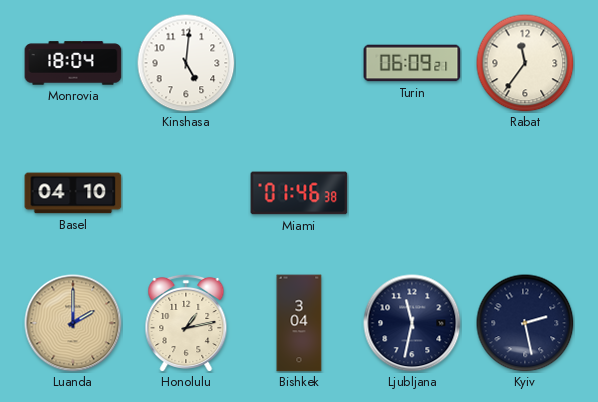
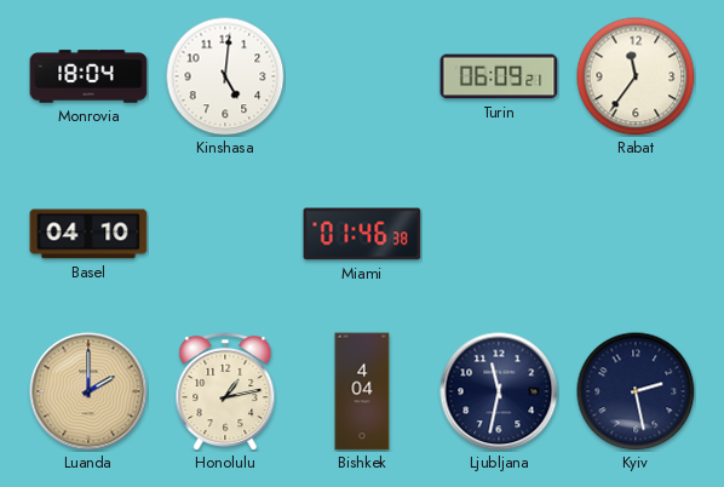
Bishkek: 3:04 -> 4:04 (362, 391)
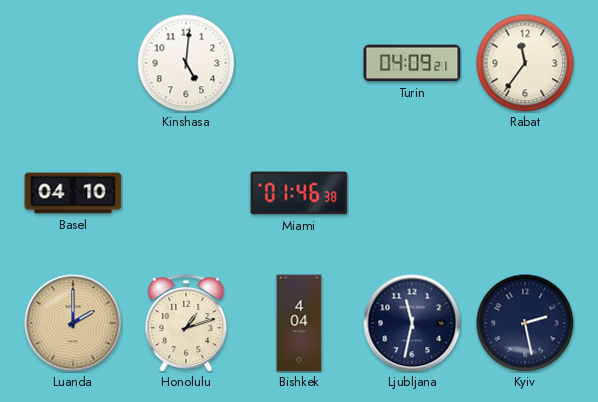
Monrovia: 18:04 -> none (88, 76)
Turin: 06:09 -> 04:09 (412, 63)
Honolulu: 1:13 -> 1:12 (186, 322)
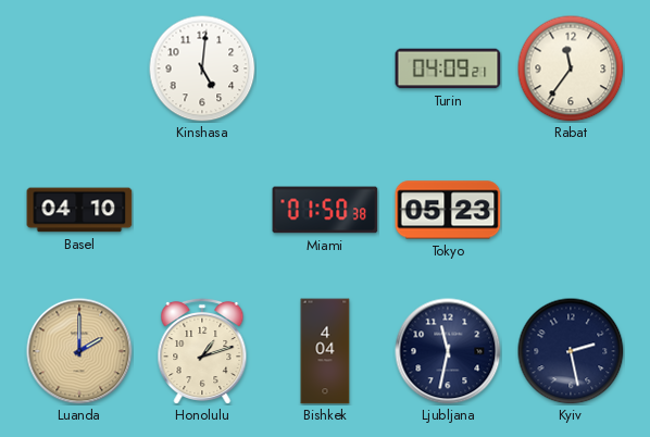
Miami: 01:46 -> 01:50 (325, 210)
Tokyo: none -> 05:23 (448, 210)
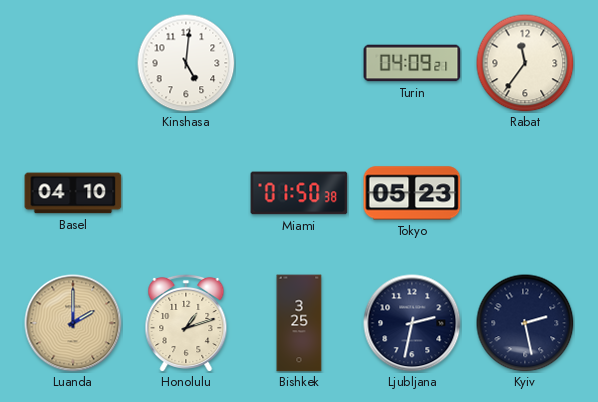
Bishkek: 4:04 -> 3:25 (299, 323)
Ljubljana: 11:32 -> 2:32 (412, 323)
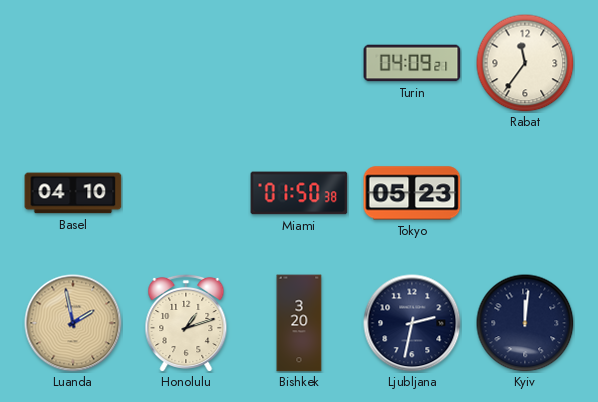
Kinshasa: 5:01 -> none (186, 63)
Luanda: 2:00 -> 1:58 (73, 323)
Bishkek: 3:25 -> 3:20 (299, 323)
Kyiv: 2:28 -> 12:01 (525, 323)
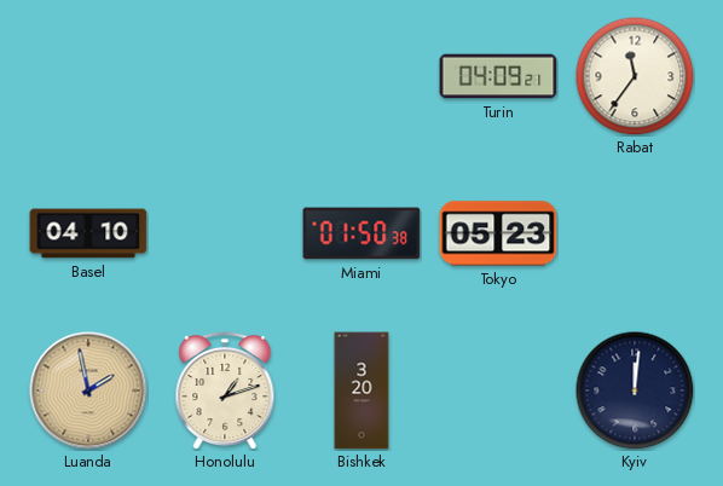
Ljubljana: 2:32 -> none (412, 323)
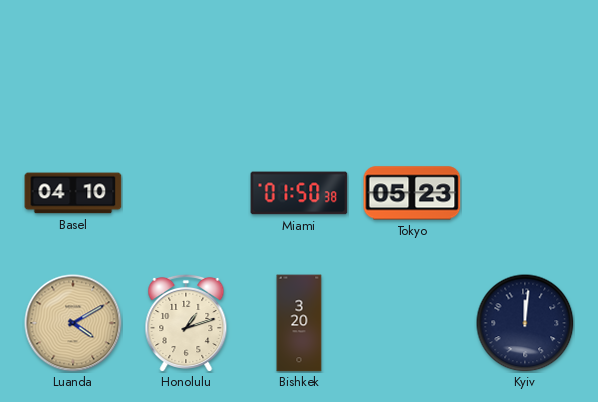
Turin: 04:09 -> none (498, 76)
Rabat: 11:36 -> none (635, 76)
Luanda: 1:58 -> 4:10 (73, 323)
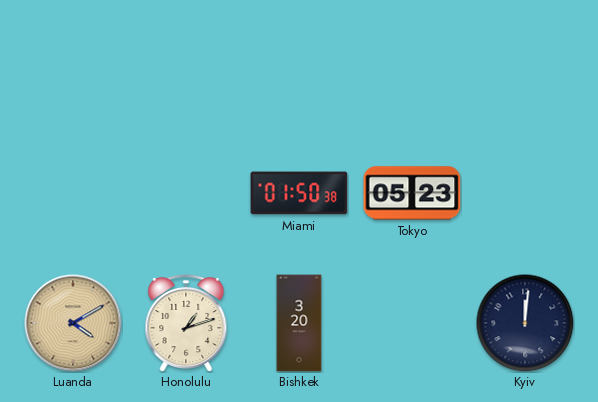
Basel: 04:10 -> none (73, 193)
